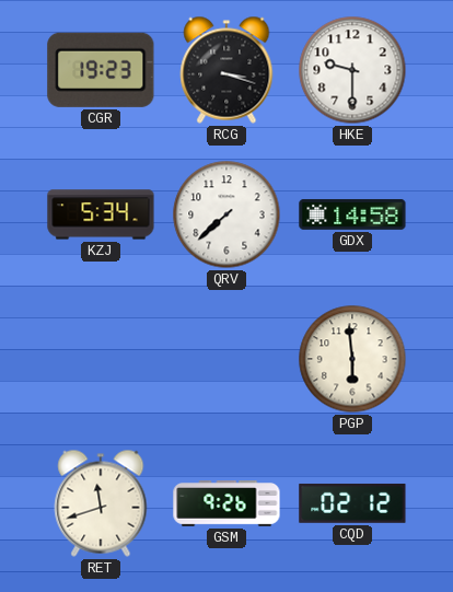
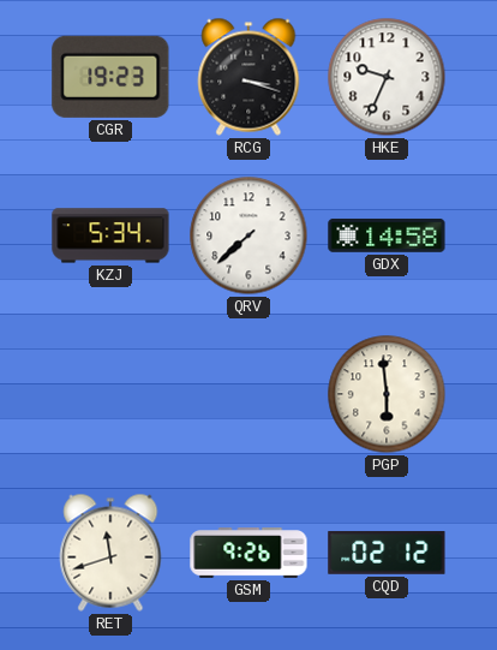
HKE: 9:30 -> 9:34 (387, 77)
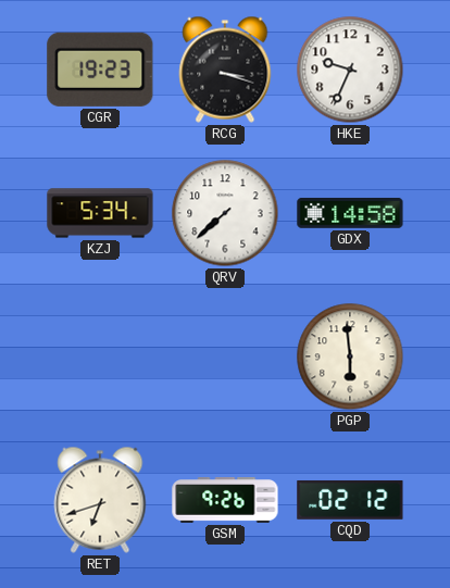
RET: 11:42 -> 6:42 (100, 500)
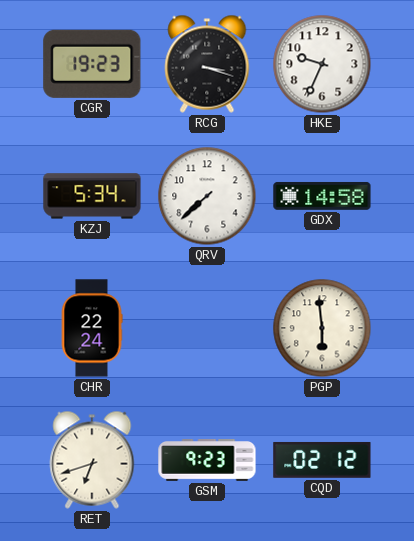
CHR: none -> 22:24 (92, 328)
GSM: 9:26 -> 9:23 (207, 460)
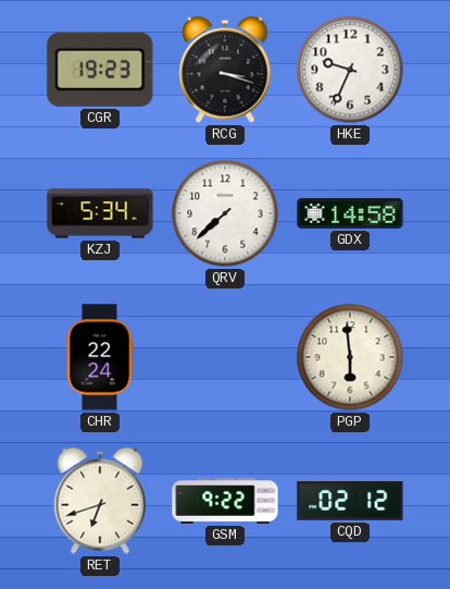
GSM: 9:23 -> 9:22 (225, 501)
